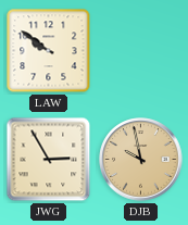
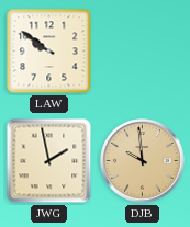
JWG: 2:55 -> 1:58 (49, 161)
DJB: 9:58 -> 9:59 (143, 161)
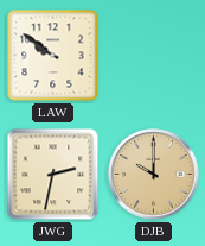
JWG: 1:58 -> 2:32 (53, 175)
DJB: 9:59 -> 10:00 (154, 175)
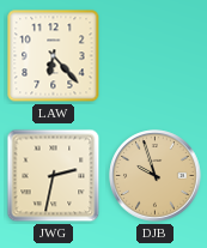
LAW: 9:51 -> 6:23 (54, 56)
DJB: 10:00 -> 9:57 (156, 176)
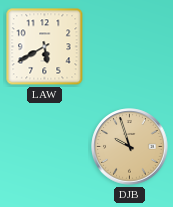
LAW: 6:23 -> 5:40 (45, 47)
JWG: 2:32 -> none (54, 176)
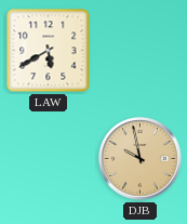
DJB: 9:57 -> 9:58 (141, 159)
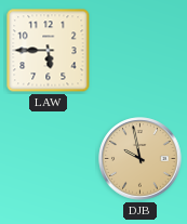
LAW: 5:40 -> 5:45 (49, 51)
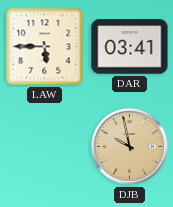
DAR: none -> 03:41 (130, 47)
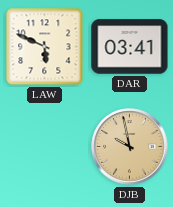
LAW: 5:45 -> 5:49 (45, 47)
